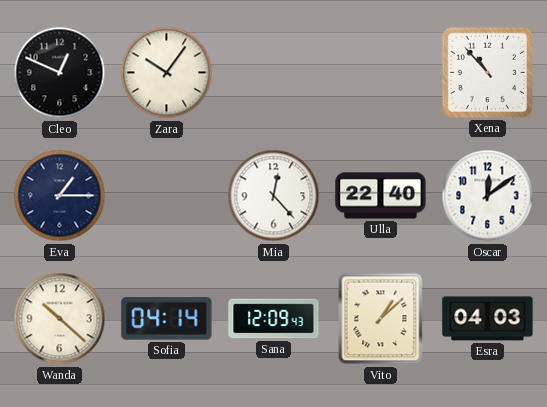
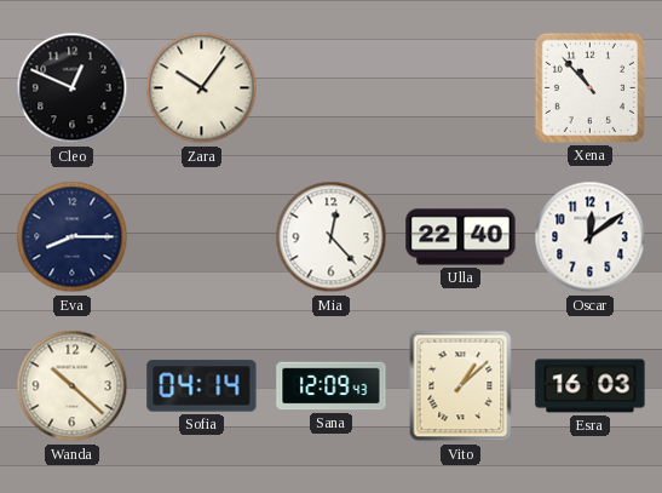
Eva: 1:15 -> 8:15 (73, 237)
Esra: 04:03 -> 16:03 (591, 386)
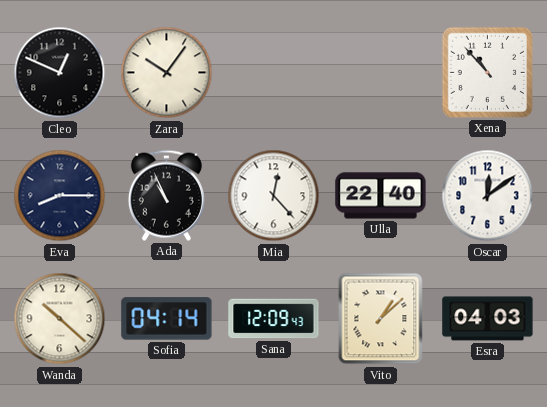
Ada: none -> 10:56 (166, 195)
Esra: 16:03 -> 04:03 (488, 319)
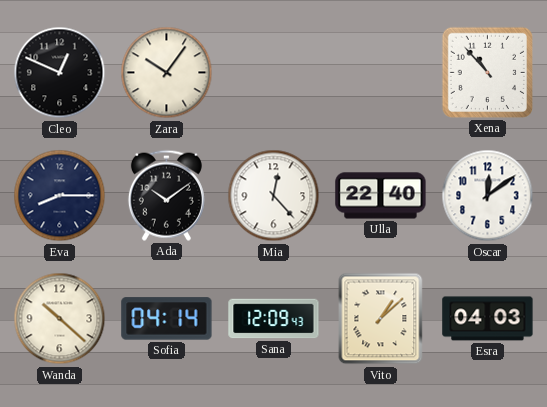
Ada: 10:56 -> 10:09 (166, 195)
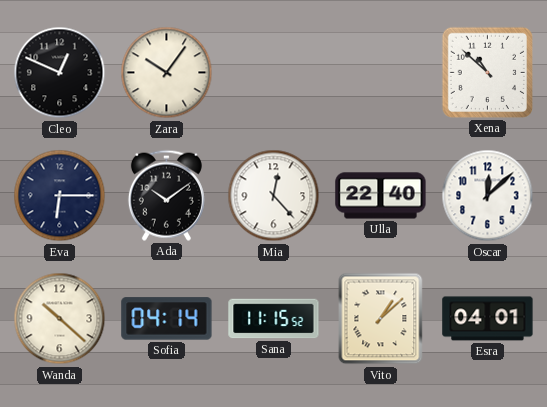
Xena: 10:53 -> 10:52 (487, 72)
Eva: 8:15 -> 6:15 (60, 196)
Oscar: 12:09 -> 12:08 (488, 196)
Sana: 12:09 -> 11:15 (274, 319)
Esra: 04:03 -> 04:01 (488, 319)
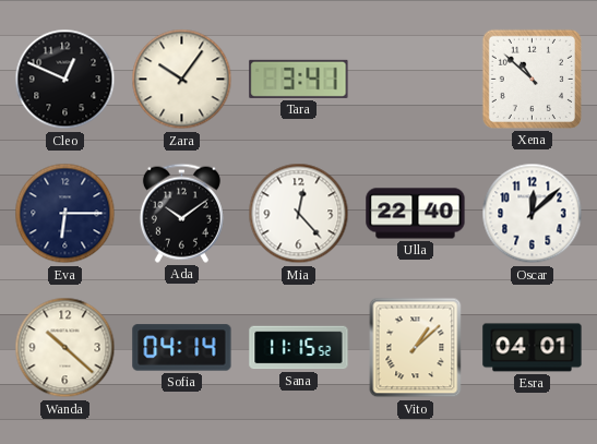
Tara: none -> 3:41 (299, 79)
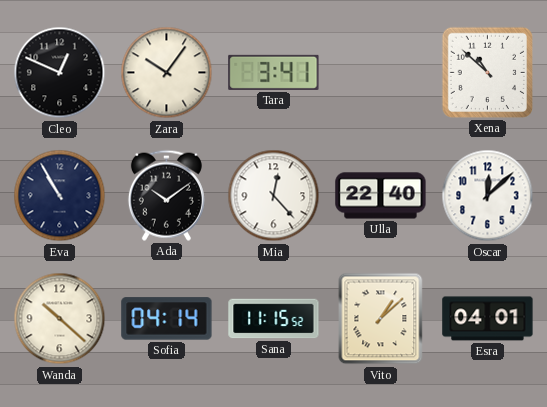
Eva: 6:15 -> 10:55 (60, 196)
